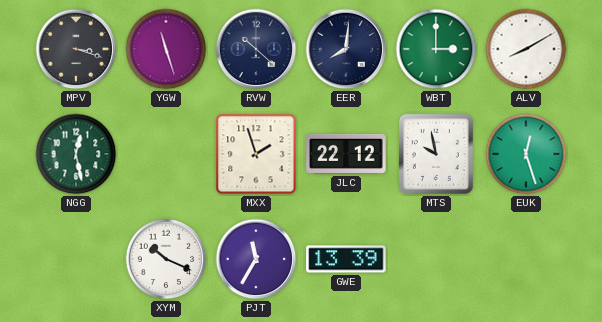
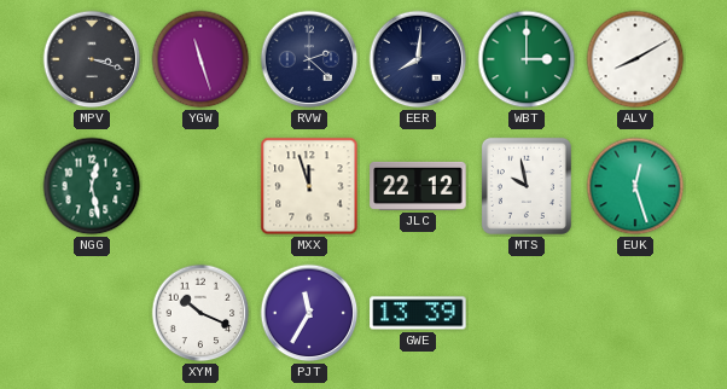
RVW: 10:22 -> 2:22 (309, 59)
MXX: 1:57 -> 11:57 (309, 186)
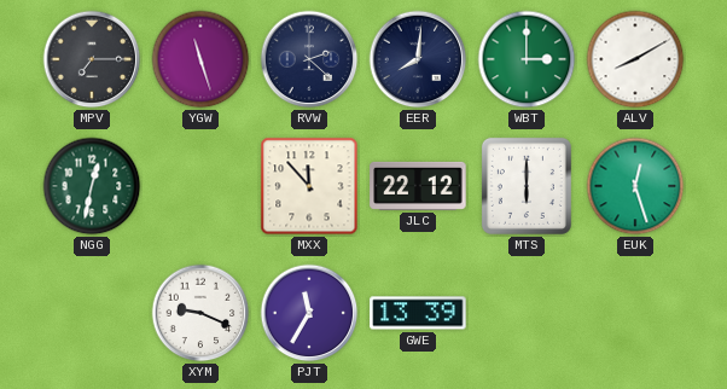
MPV: 3:18 -> 7:15 (92, 59)
NGG: 12:28 -> 12:32 (92, 186)
MXX: 11:57 -> 11:53 (309, 186)
MTS: 9:58 -> 6:00 (527, 186)
XYM: 10:19 -> 9:19 (200, 313)
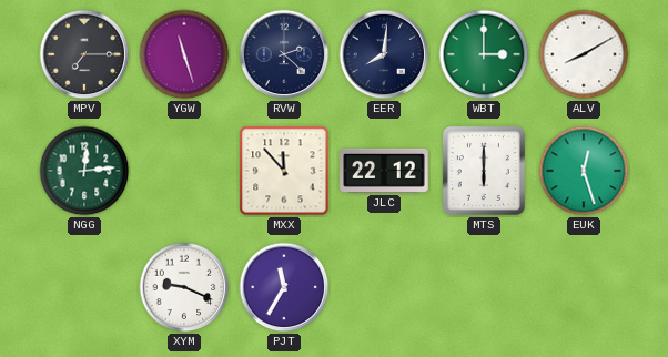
NGG: 12:32 -> 12:14 (84, 171)
GWE: 13:39 -> none (418, 313)
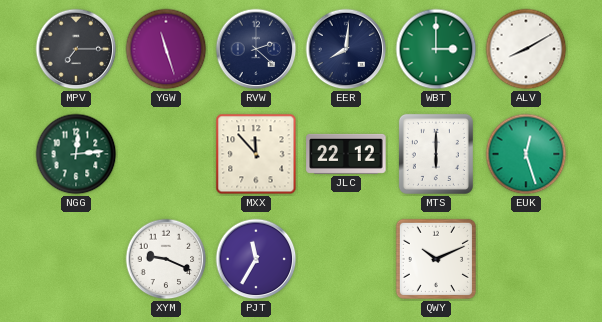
QWY: none -> 10:11 (436, 259)
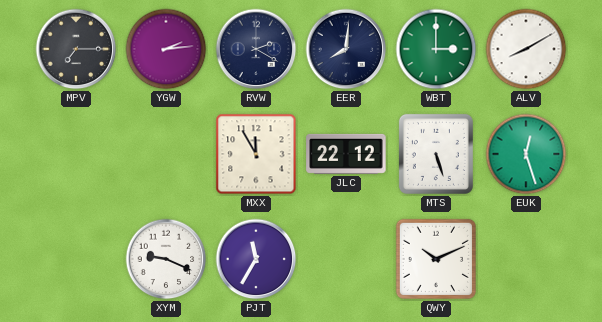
YGW: 11:27 -> 2:14 (166, 49)
RVW: 2:22 -> 2:20 (256, 49)
NGG: 12:14 -> none (76, 154)
MXX: 11:53 -> 11:55 (256, 154)
MTS: 6:00 -> 5:27 (436, 154)
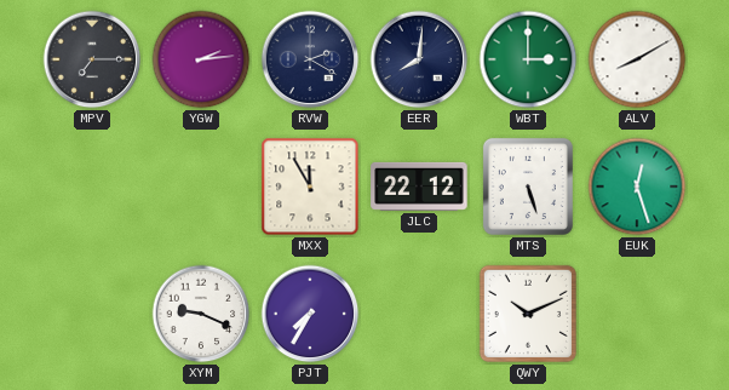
PJT: 11:35 -> 7:35 (310, 314)
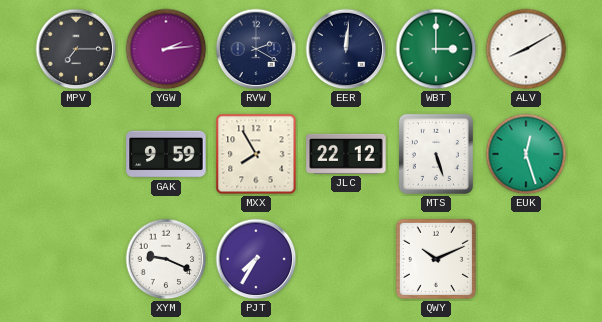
EER: 8:01 -> 12:01 (346, 49)
GAK: none -> 9:59 (166, 154)
MXX: 11:55 -> 7:55 (256, 154)
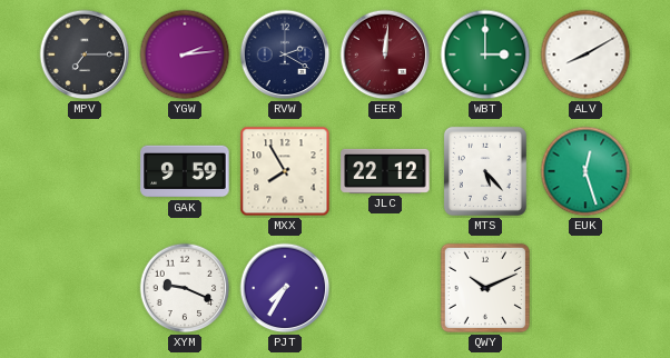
EER dial: navy -> burgundy (385, 54)
MTS: 5:27 -> 5:23 (485, 171)
